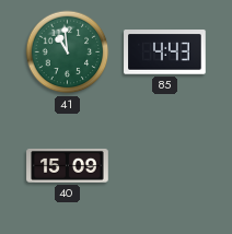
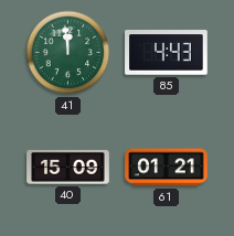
41: 10:59 -> 11:59 (68, 53)
61: none -> 01:21 (167, 168)
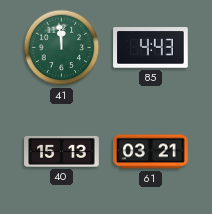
40: 15:09 -> 15:13 (62, 151)
61: 01:21 -> 03:21 (151, 152)
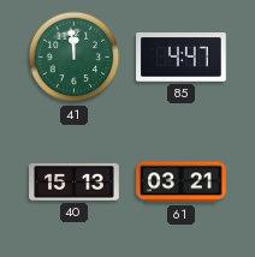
85: 4:43 -> 4:47 (182, 58)
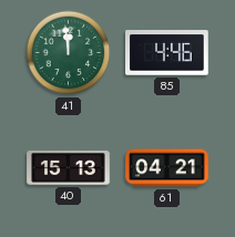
85: 4:47 -> 4:46 (167, 53)
61: 03:21 -> 04:21 (167, 168)
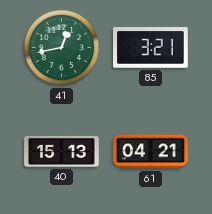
41: 11:59 -> 12:43 (62, 48)
85: 4:46 -> 3:21 (151, 48)
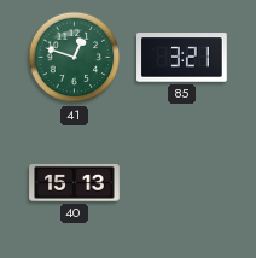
41: 12:43 -> 12:48 (75, 58)
61: 04:21 -> none (151, 152)
